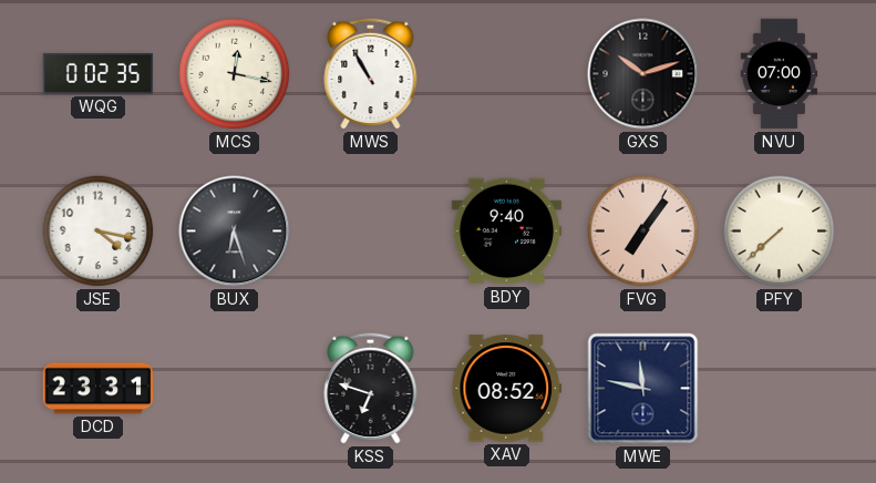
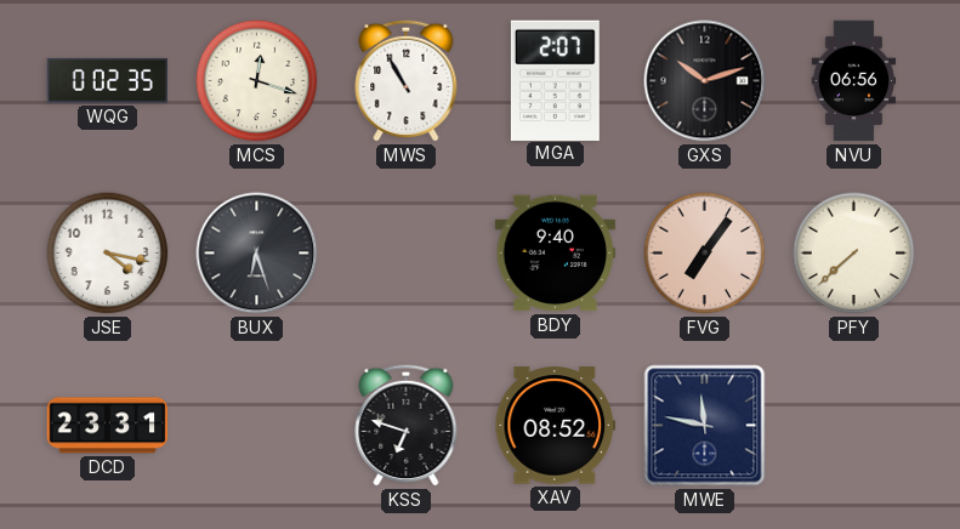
MCS: 12:17 -> 12:18 (257, 81)
MGA: none -> 2:07 (555, 80)
NVU: 07:00 -> 06:56 (854, 81)
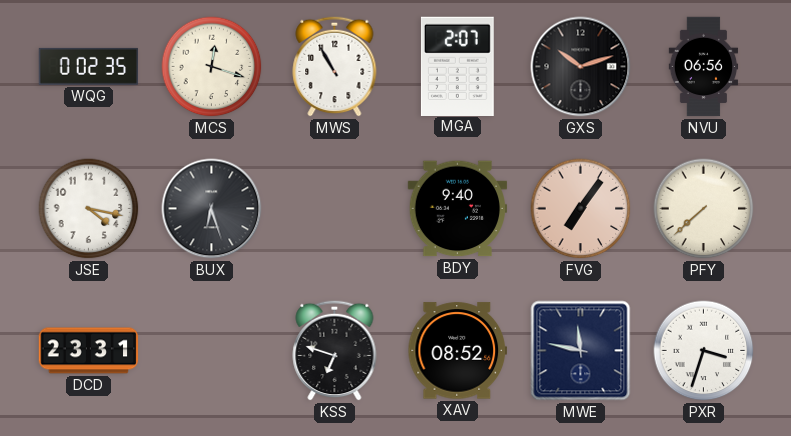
PXR: none -> 3:33 (704, 351)
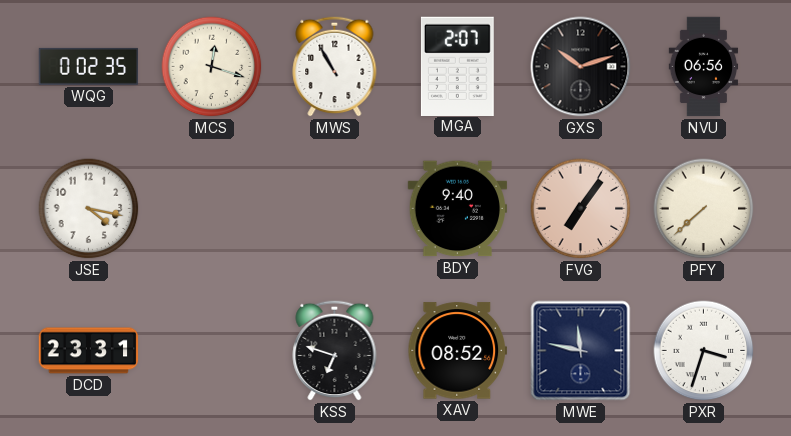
BUX: 6:27 -> none (212, 209)
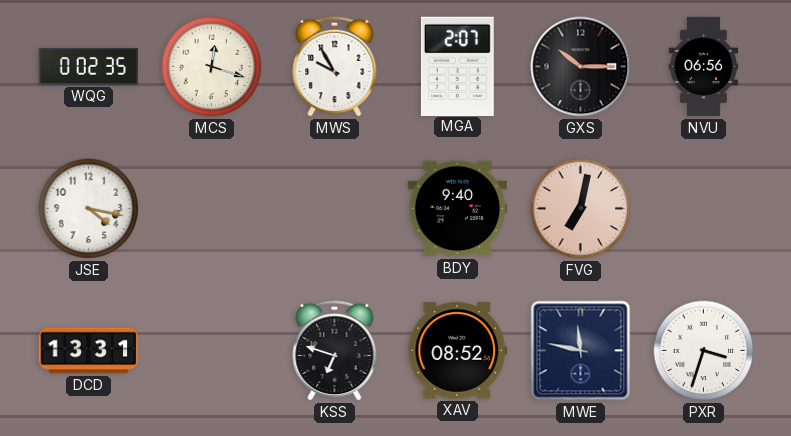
MWS: 10:55 -> 9:55 (335, 66)
GXS: 10:12 -> 10:15 (581, 67)
FVG: 7:06 -> 7:02 (581, 209)
PFY: 7:38 -> none (704, 209)
DCD: 23:31 -> 13:31 (89, 351)
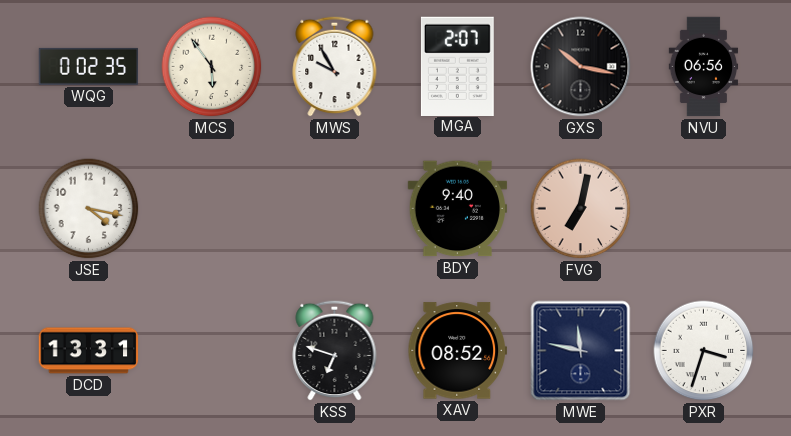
MCS: 12:18 -> 5:54 (212, 67)
GXS: 10:15 -> 10:17 (581, 67)
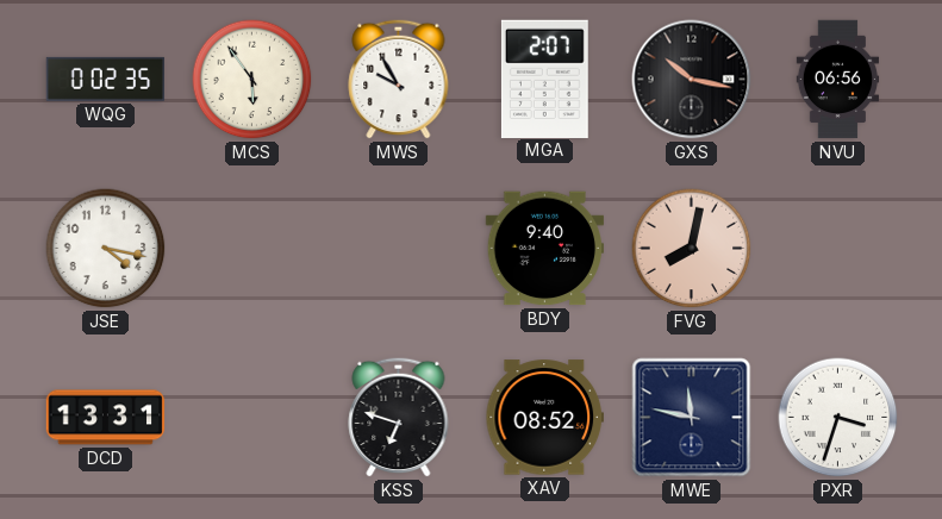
FVG: 7:02 -> 8:02 (692, 249)
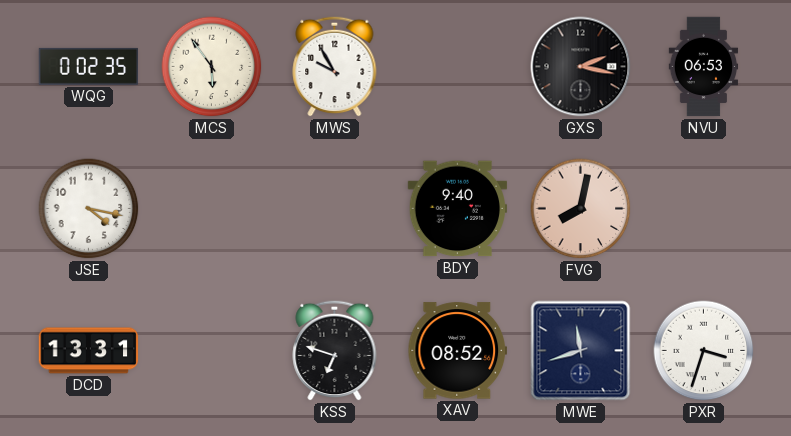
MGA: 2:07 -> none (544, 79)
GXS: 10:17 -> 2:17 (581, 67)
NVU: 06:56 -> 06:53 (704, 67)
MWE: 11:47 -> 11:42 (581, 351)
